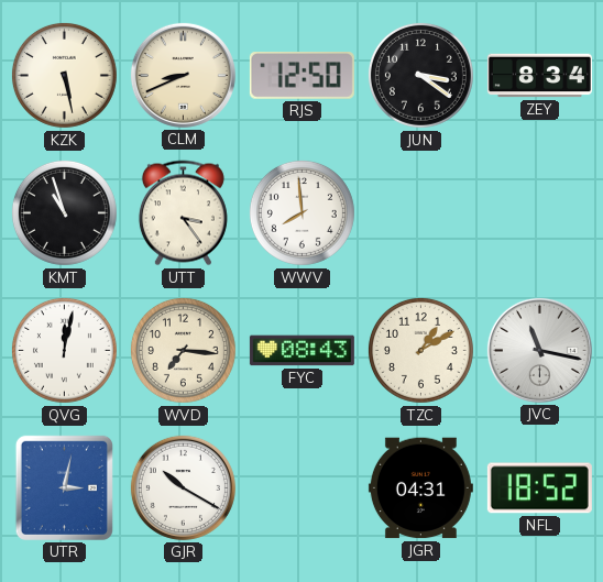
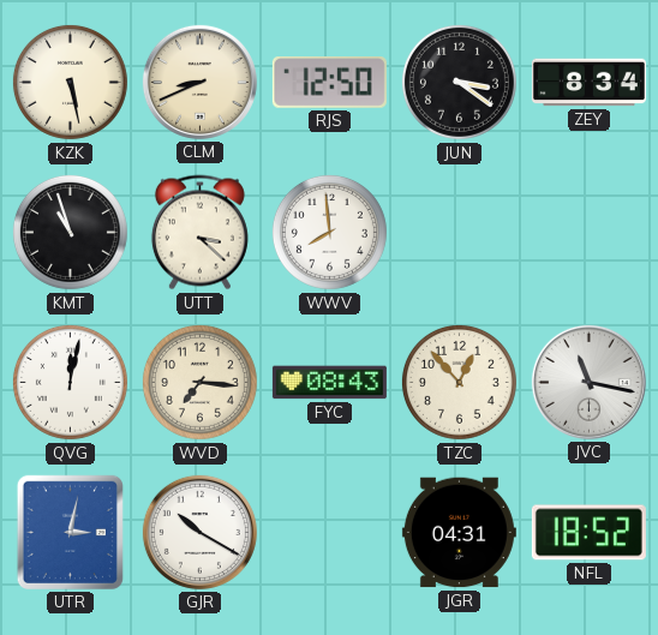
UTT: 3:24 -> 3:22 (199, 233)
TZC: 1:10 -> 12:53 (459, 382)
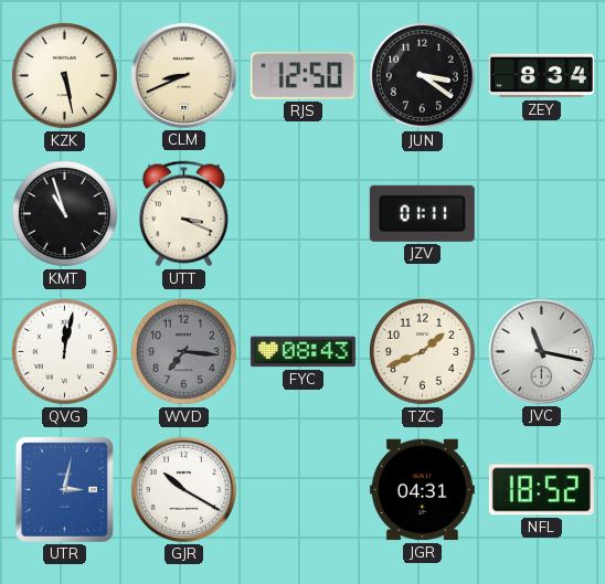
UTT: 3:22 -> 3:19 (183, 214)
WWV: 7:59 -> none (329, 232)
JZV: none -> 01:11 (422, 213)
WVD dial: cream -> grey (183, 351)
TZC: 12:53 -> 1:41 (422, 351)
